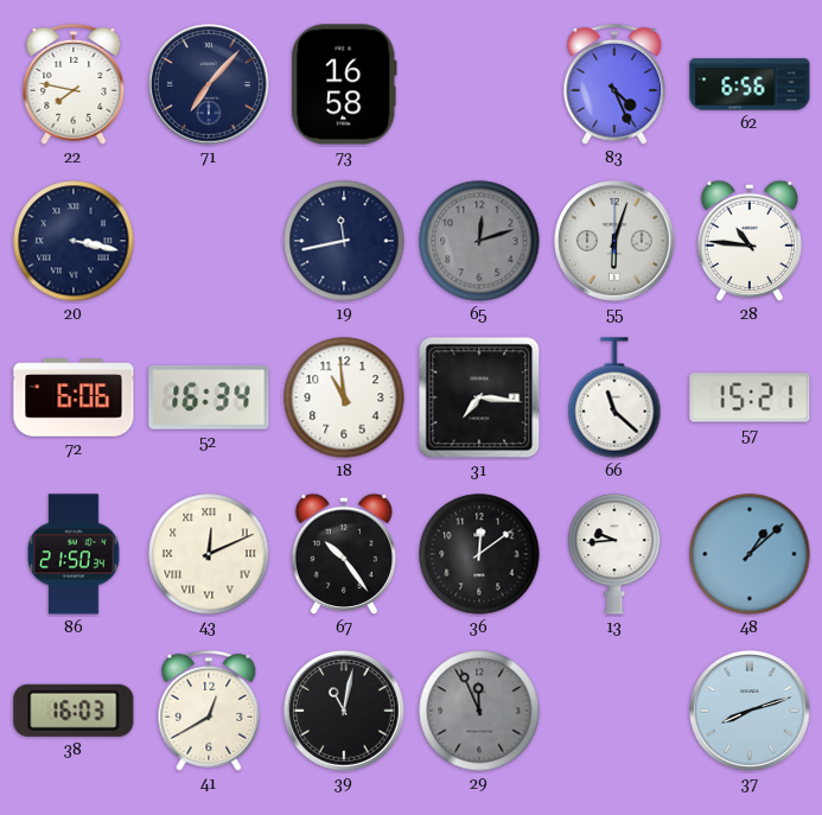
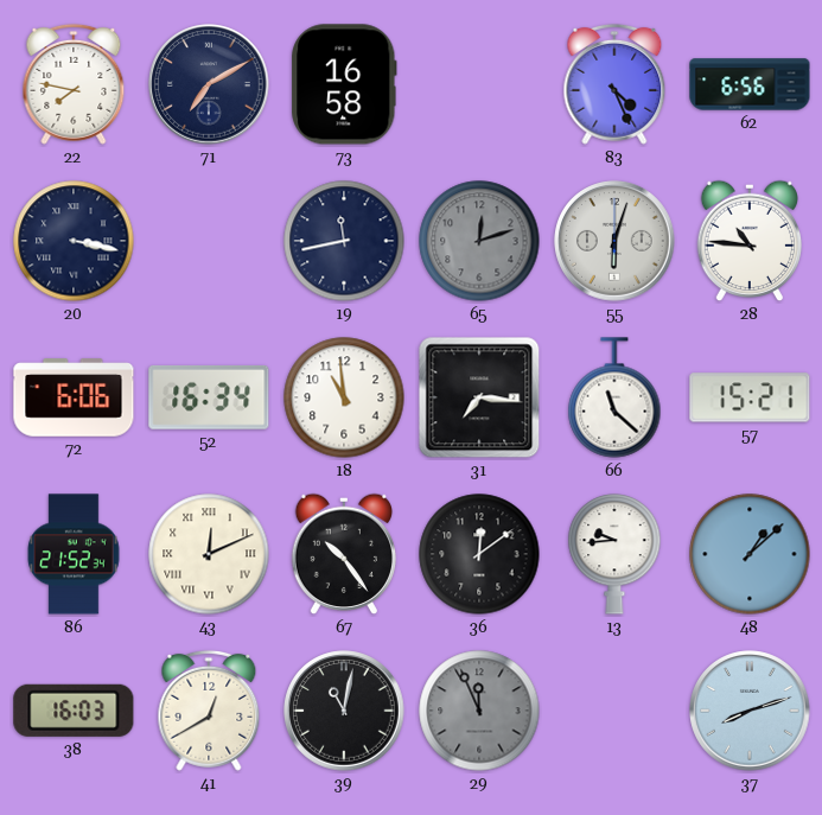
71: 7:07 -> 7:10 (209, 84)
86: 21:50 -> 21:52 (74, 554)
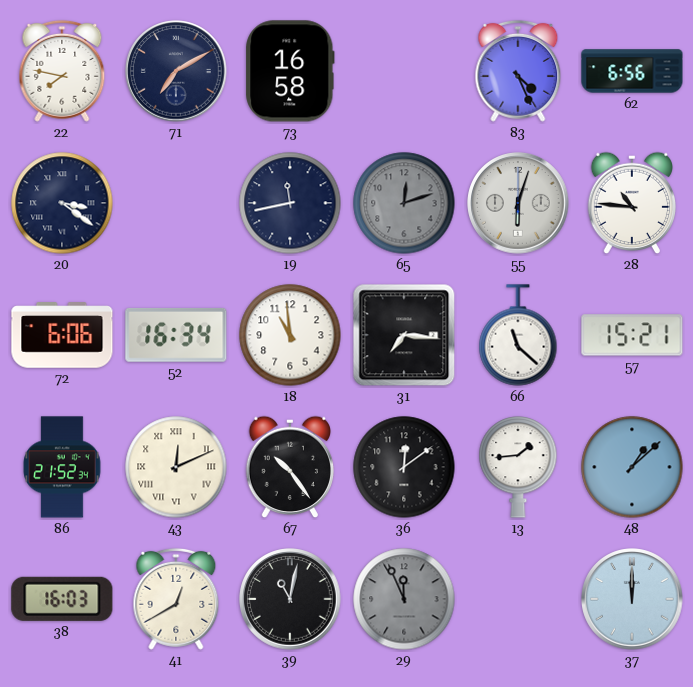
20: 3:17 -> 3:21 (62, 203)
13: 9:44 -> 1:44 (518, 467)
37: 8:12 -> 12:00 (632, 599)
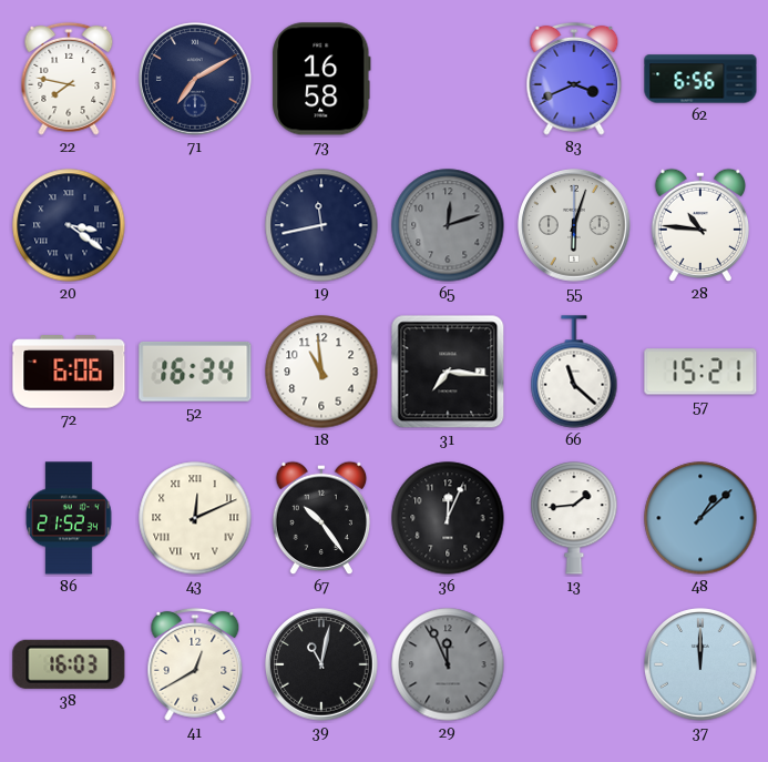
83: 4:26 -> 3:41 (574, 79)
36: 12:09 -> 12:04 (448, 518)
